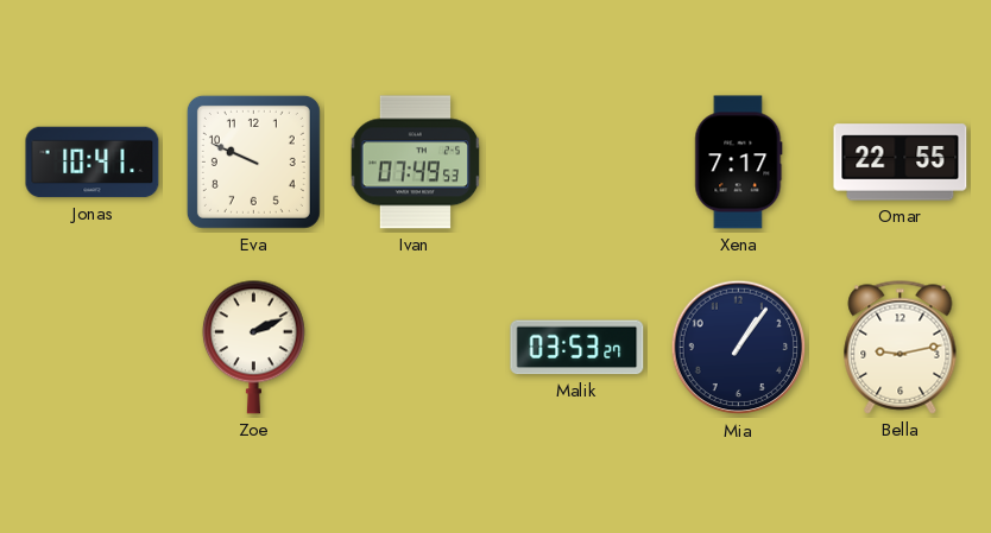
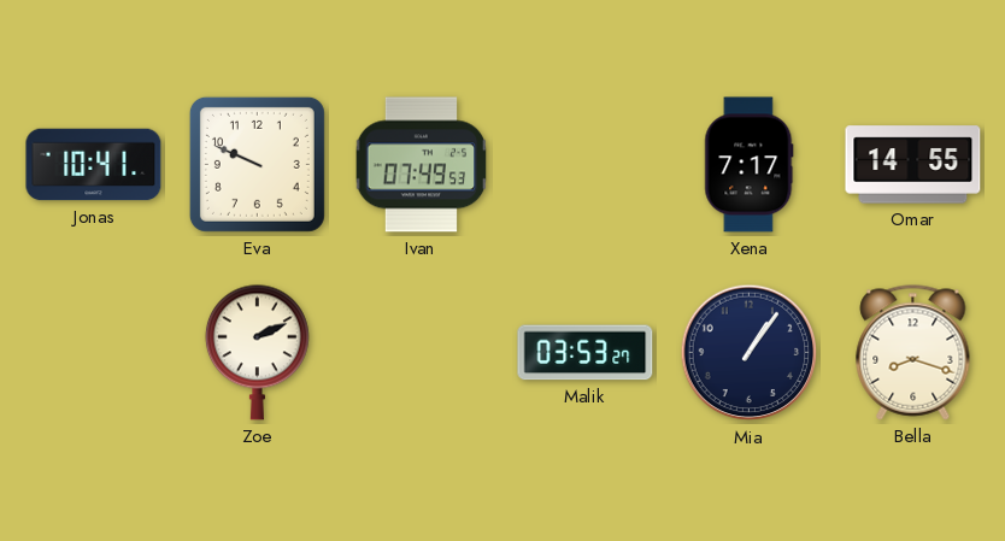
Omar: 22:55 -> 14:55 (913, 165)
Bella: 9:13 -> 8:18 (913, 353)
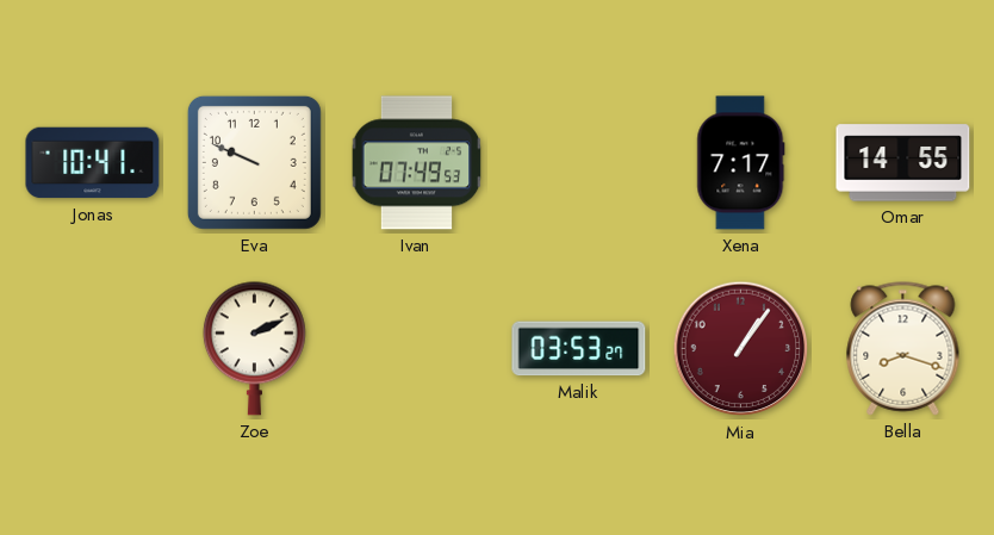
Mia dial: navy -> burgundy (741, 349)
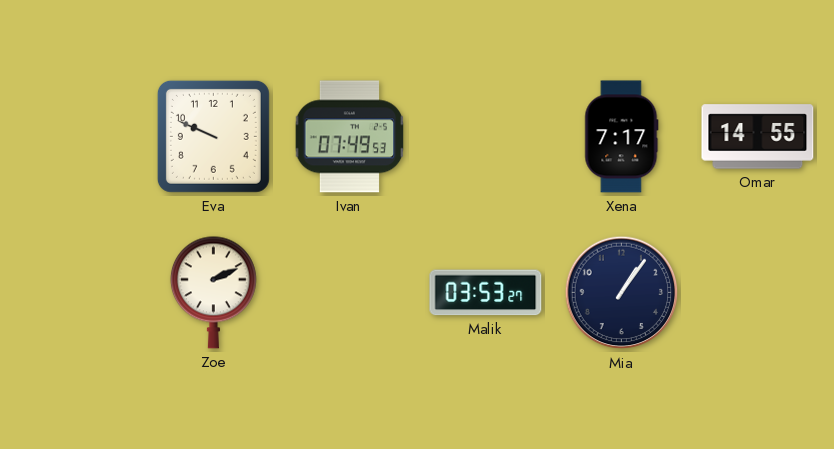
Jonas: 10:41 -> none (93, 163)
Mia dial: burgundy -> navy (622, 293)
Bella: 8:18 -> none (903, 349)
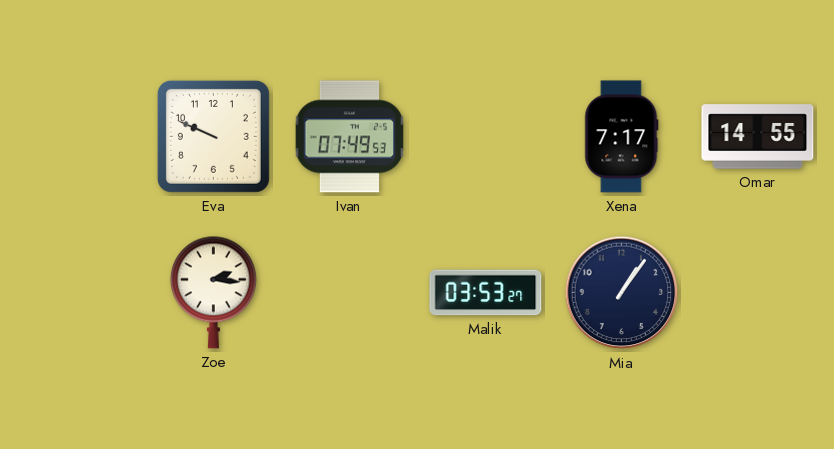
Zoe: 2:11 -> 2:16 (213, 292)
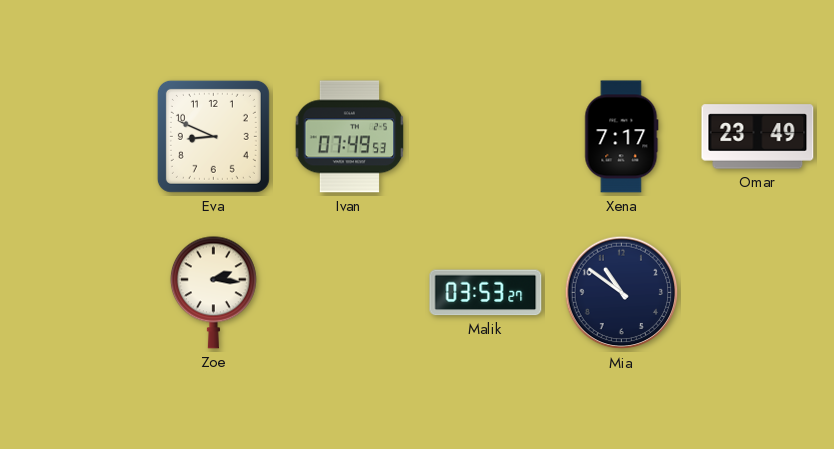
Eva: 9:49 -> 8:49 (213, 136)
Omar: 14:55 -> 23:49 (758, 137)
Mia: 1:06 -> 10:51 (622, 293)
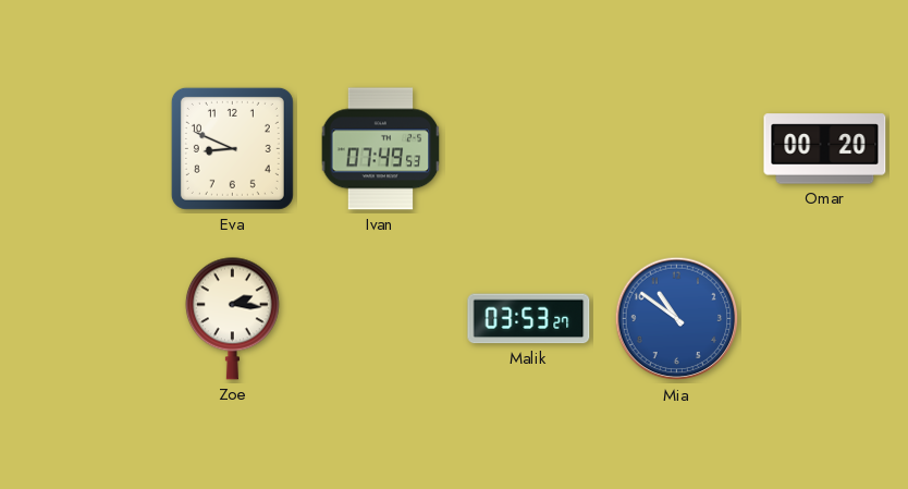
Xena: 7:17 -> none (622, 137)
Omar: 23:49 -> 00:20 (825, 149)
Mia dial: navy -> blue (677, 319)
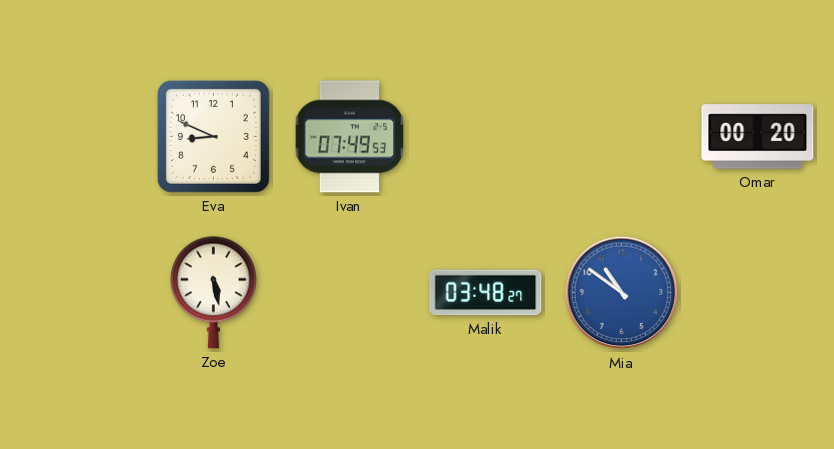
Zoe: 2:16 -> 5:28 (213, 292)
Malik: 03:53 -> 03:48 (486, 293)
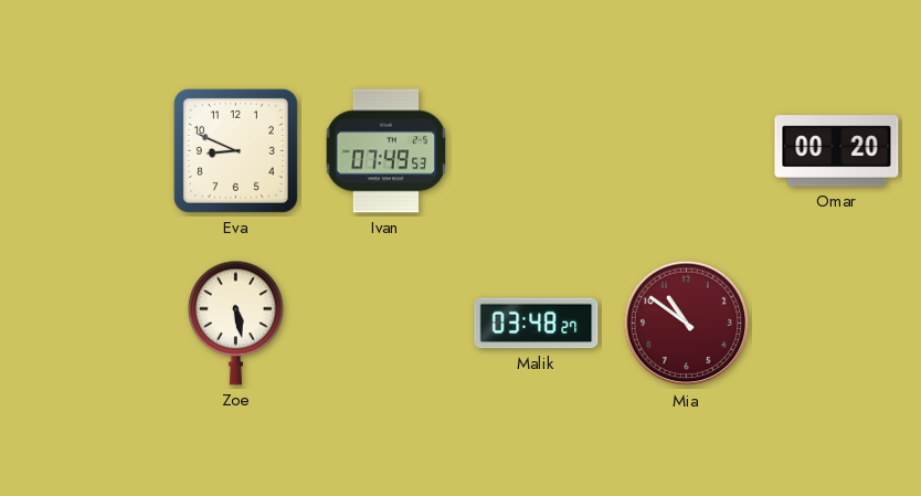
Mia dial: blue -> burgundy (687, 324)
